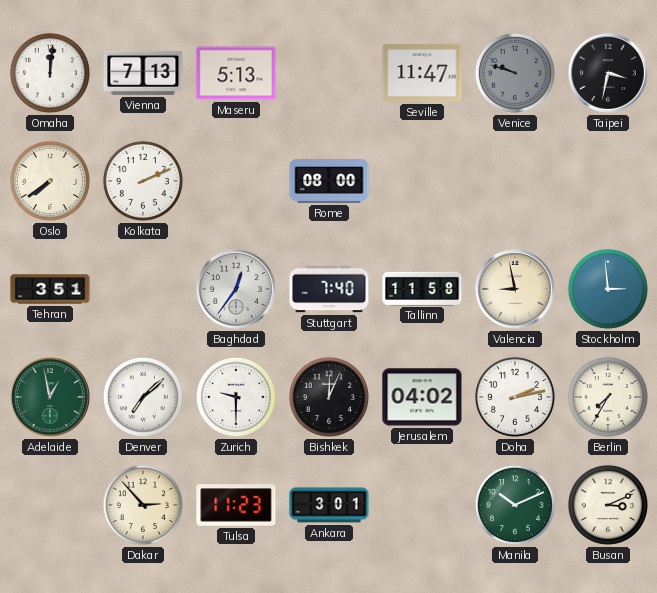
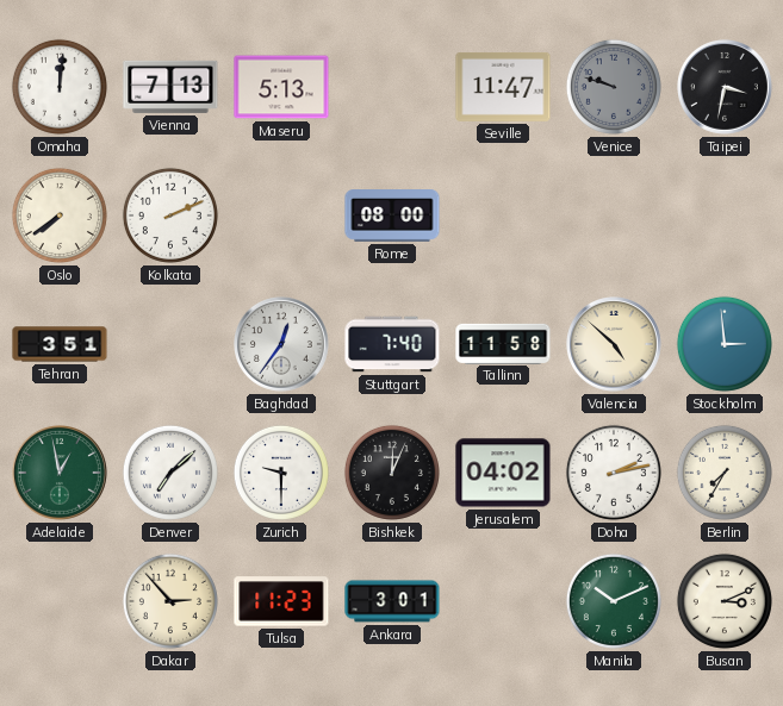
Valencia: 8:58 -> 4:52 (615, 345)
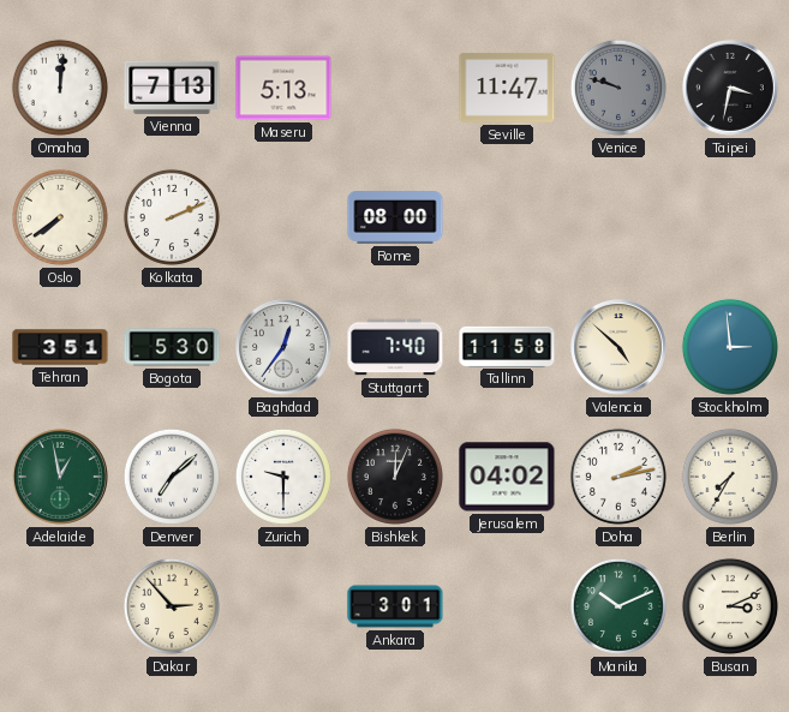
Bogota: none -> 5:30 (172, 347)
Tulsa: 11:23 -> none (281, 601)
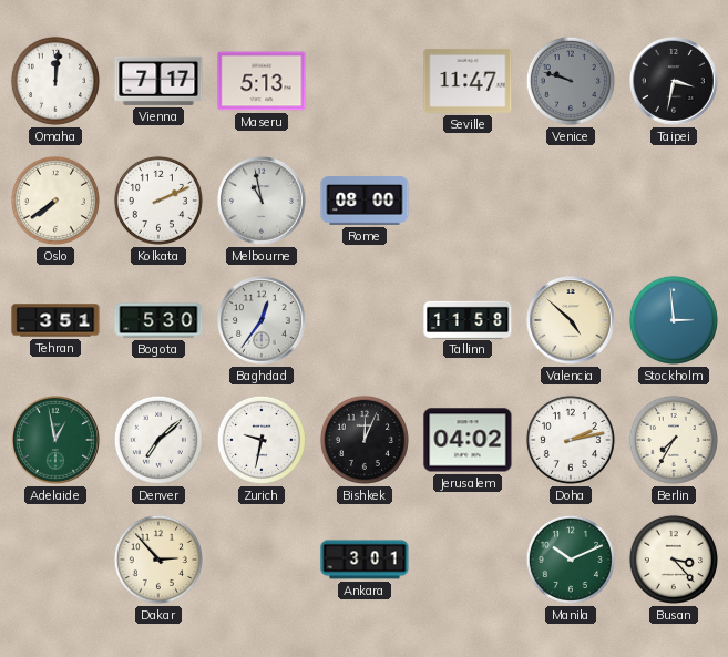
Vienna: 7:13 -> 7:17 (158, 81)
Melbourne: none -> 10:58 (263, 202)
Stuttgart: 7:40 -> none (395, 347)
Zurich: 9:30 -> 9:32 (262, 440)
Busan: 3:11 -> 3:23 (674, 560)
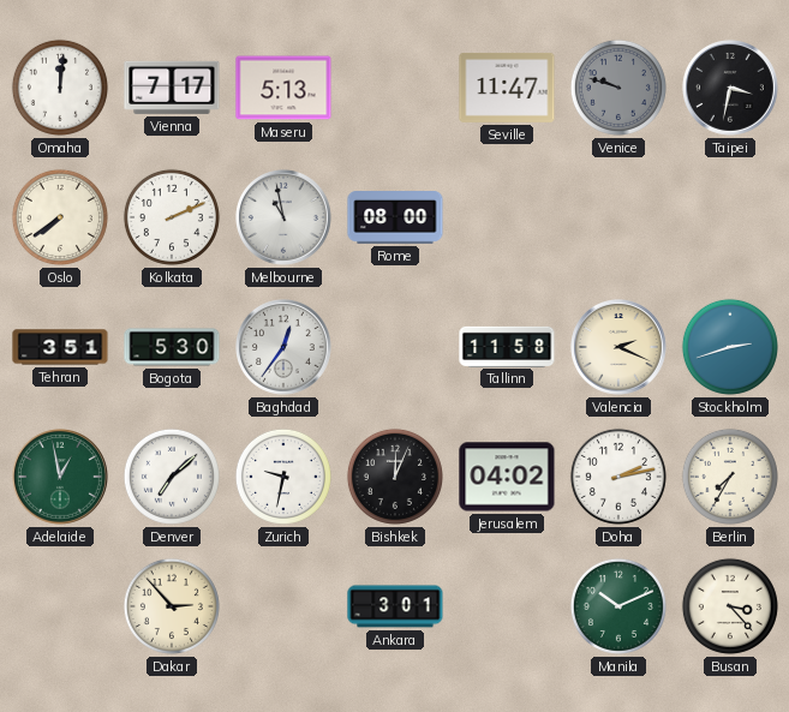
Valencia: 4:52 -> 2:19 (620, 348)
Stockholm: 2:59 -> 2:42 (730, 347)
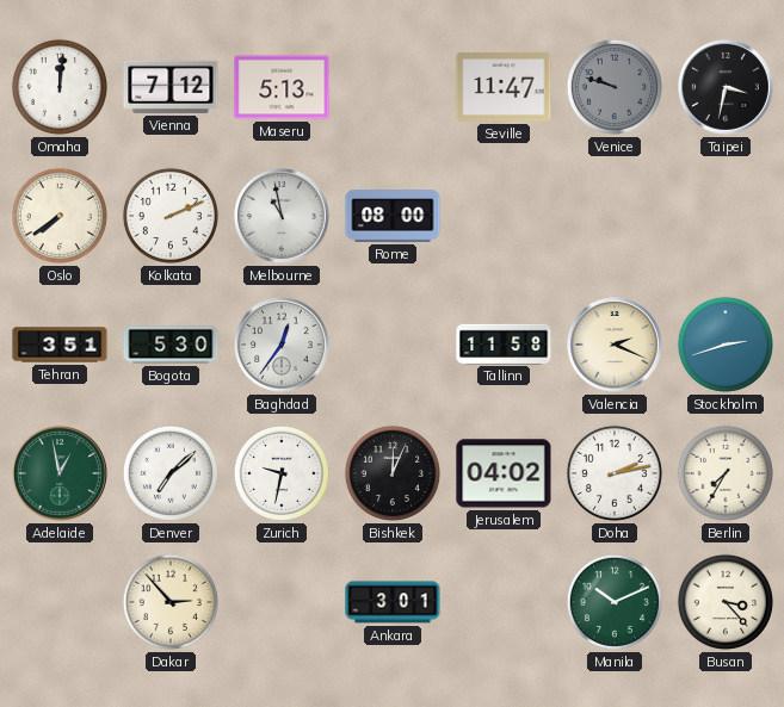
Vienna: 7:17 -> 7:12 (171, 87)
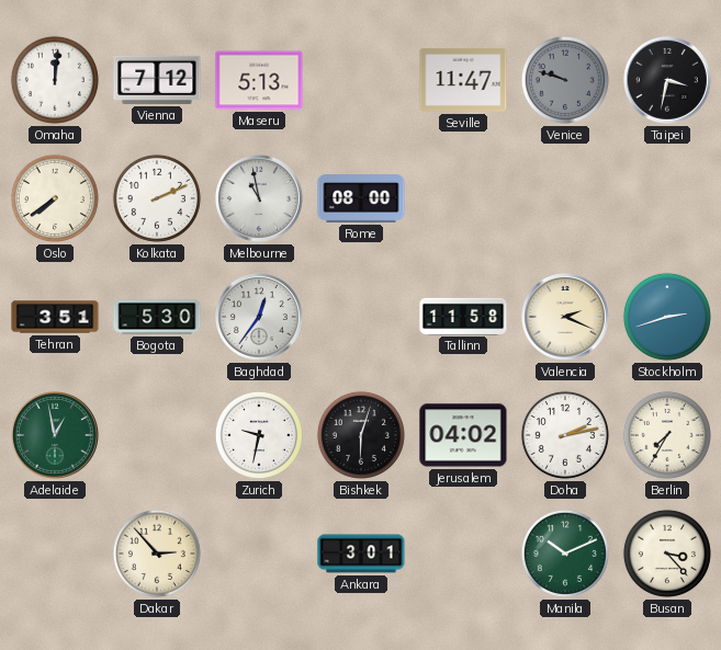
Denver: 7:08 -> none (171, 473)
Bishkek: 12:04 -> 6:03 (361, 435)
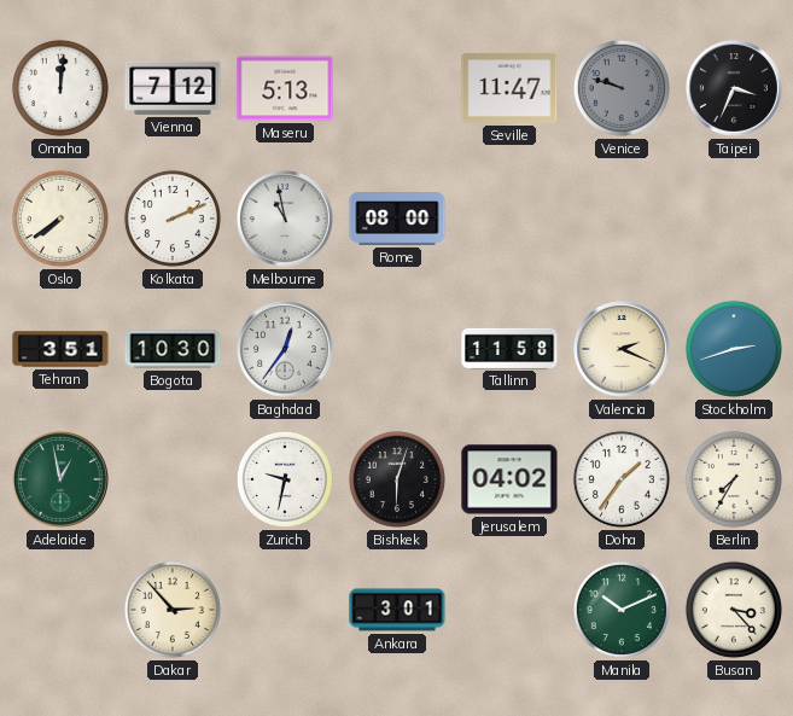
Taipei: 3:32 -> 3:34 (735, 89)
Bogota: 5:30 -> 10:30 (173, 349)
Doha: 2:13 -> 1:36 (622, 479)
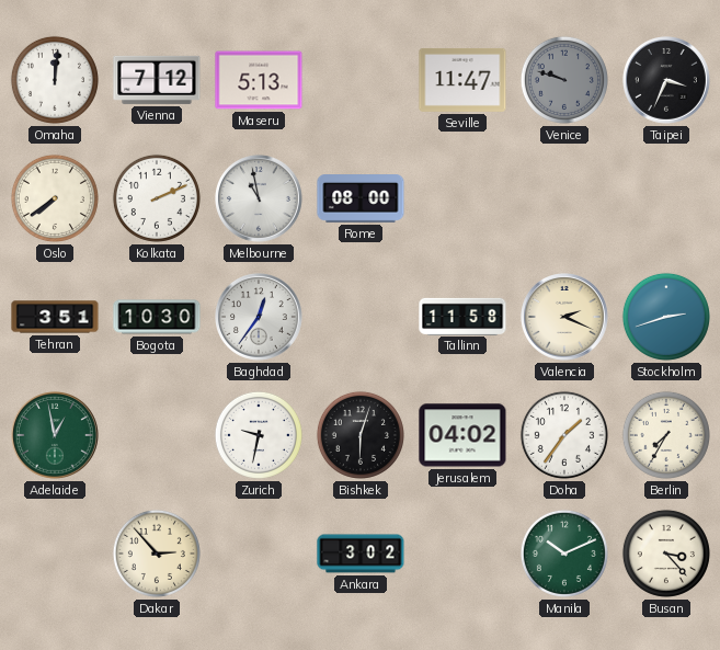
Ankara: 3:01 -> 3:02 (361, 554)
